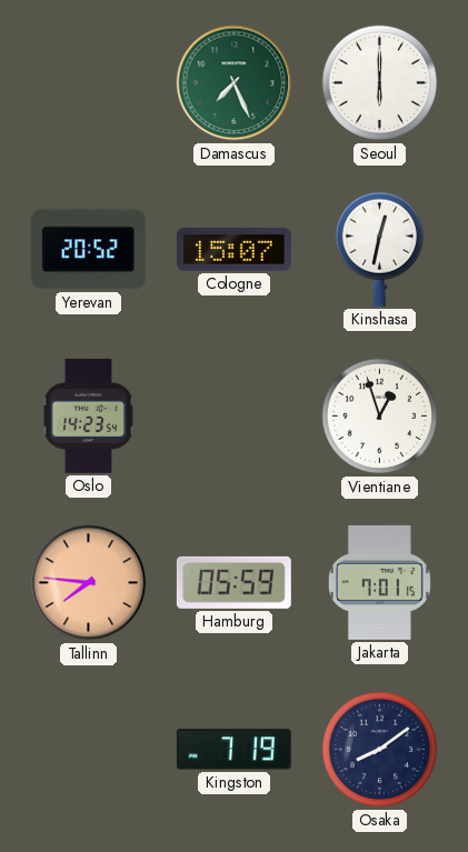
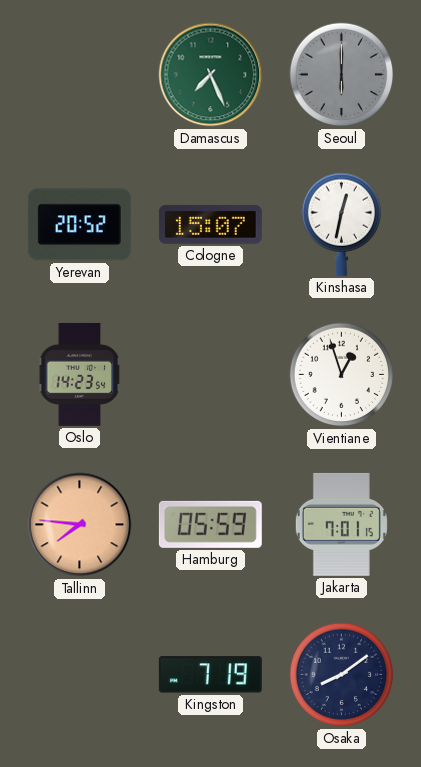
Seoul dial: white -> grey (342, 75)
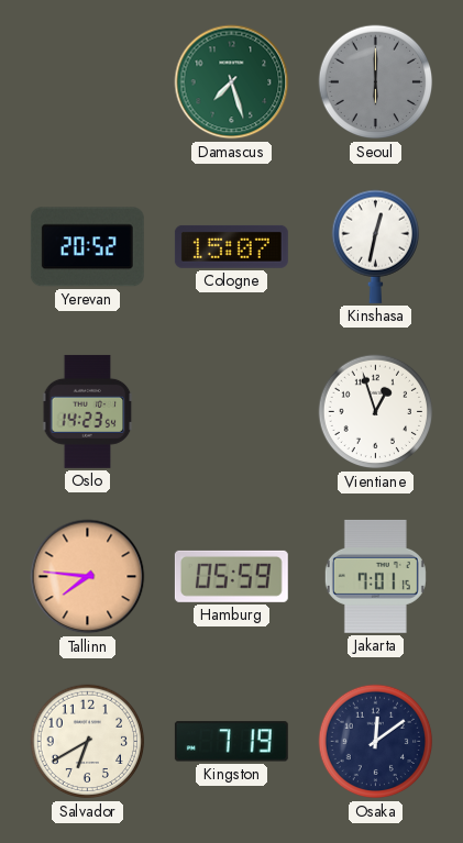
Damascus: 7:26 -> 7:27 (232, 82)
Salvador: none -> 6:40 (88, 742)
Osaka: 8:09 -> 12:09 (376, 742)
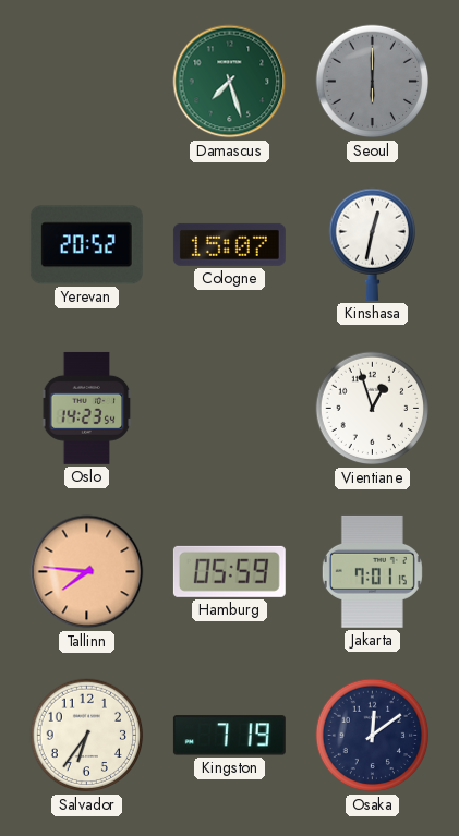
Salvador: 6:40 -> 6:36 (87, 736)
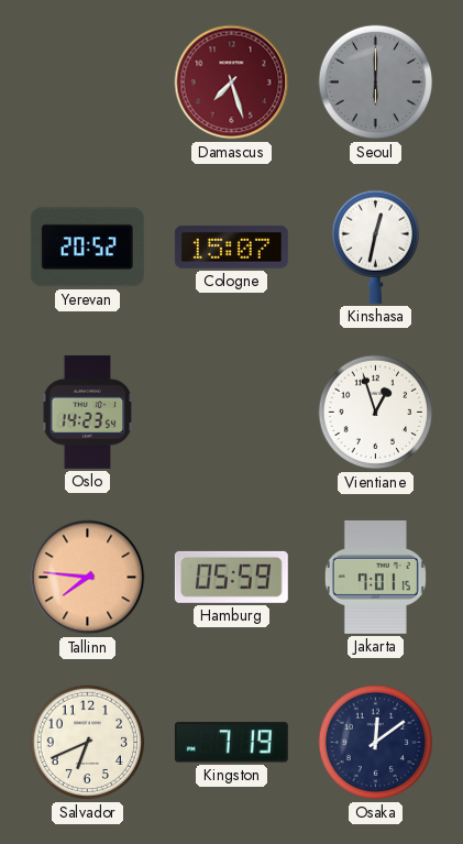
Damascus dial: green -> burgundy (232, 83)
Salvador: 6:36 -> 6:41 (88, 743)
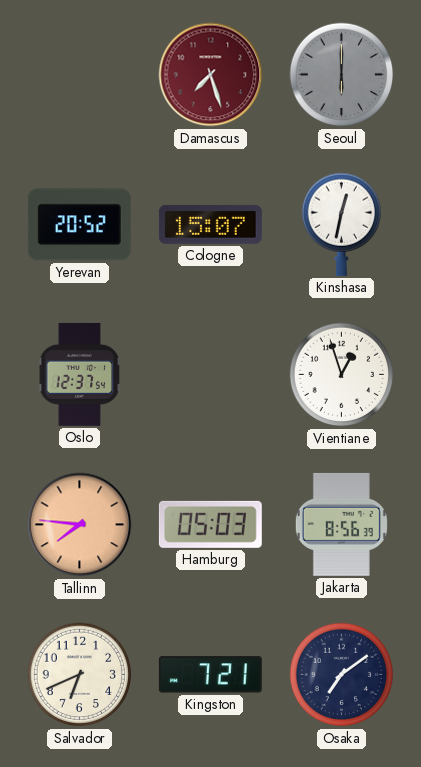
Oslo: 14:23 -> 12:37 (80, 374)
Hamburg: 05:59 -> 05:03 (210, 524)
Jakarta: 7:01 -> 8:56 (341, 524)
Kingston: 7:19 -> 7:21 (210, 675)
Osaka: 12:09 -> 7:09 (342, 675)
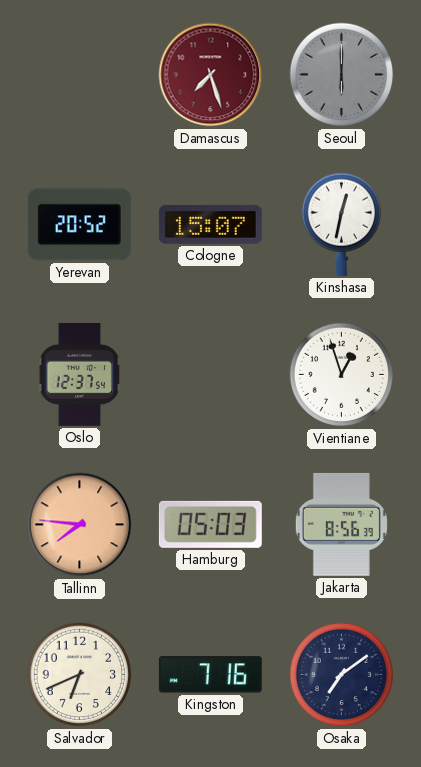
Kingston: 7:21 -> 7:16 (210, 675)
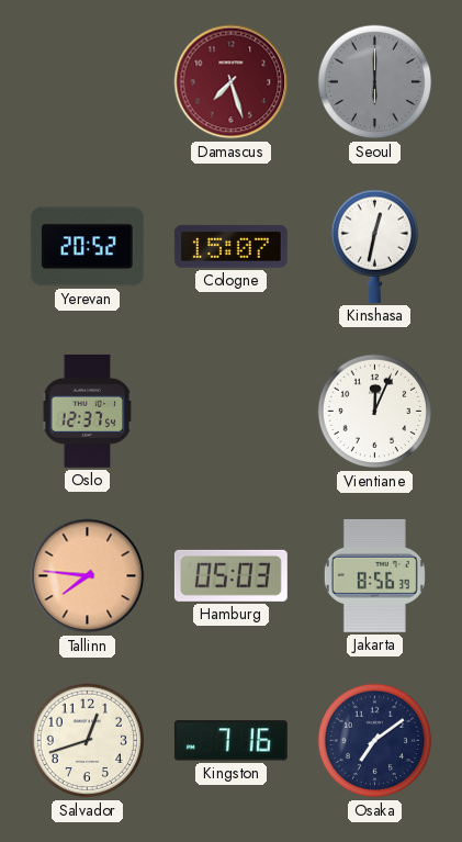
Vientiane: 12:57 -> 12:04 (375, 412)
Salvador: 6:41 -> 12:42 (88, 741)
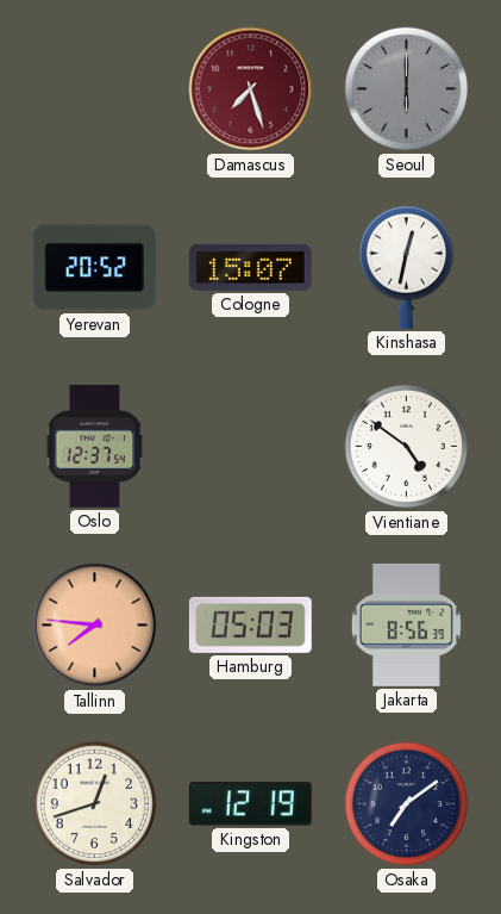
Vientiane: 12:04 -> 4:51 (407, 447)
Kingston: 7:16 -> 12:19 (250, 804)
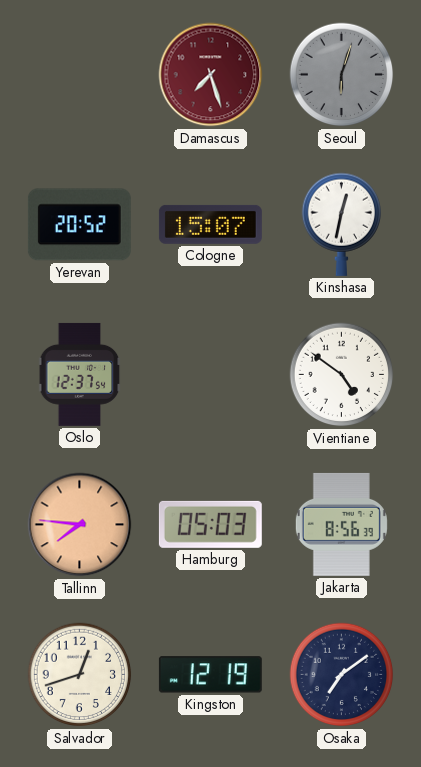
Seoul: 6:00 -> 6:03 (342, 75)
